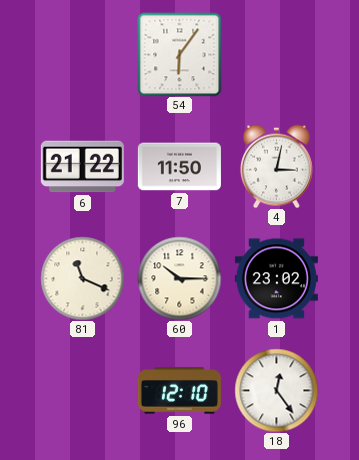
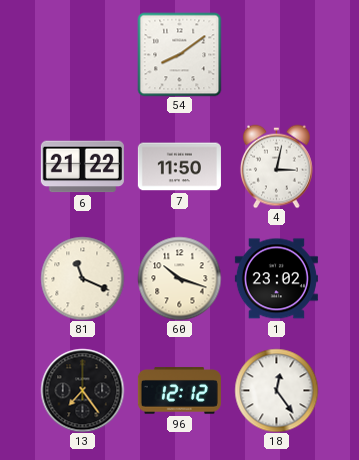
54: 6:06 -> 8:09 (179, 54)
60: 10:15 -> 10:18 (179, 278)
13: none -> 7:24 (82, 390)
96: 12:10 -> 12:12 (179, 391)
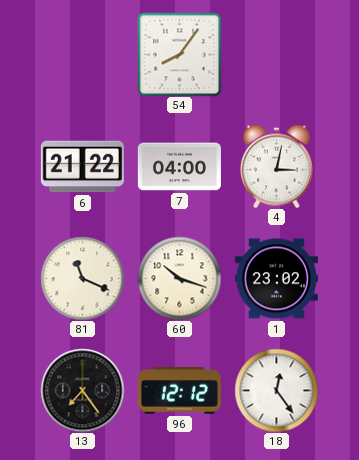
54: 8:09 -> 8:06 (179, 54)
7: 11:50 -> 04:00 (179, 167)
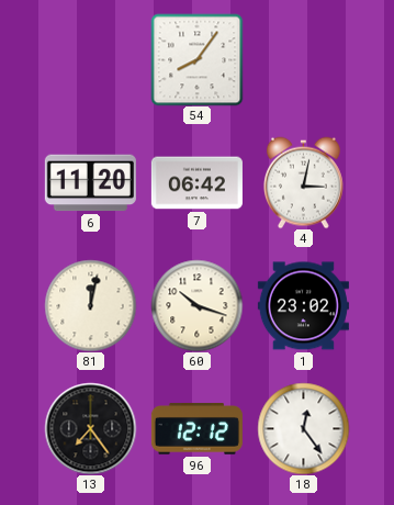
6: 21:22 -> 11:20 (90, 183)
7: 04:00 -> 06:42 (196, 183)
81: 11:19 -> 12:02 (90, 305)
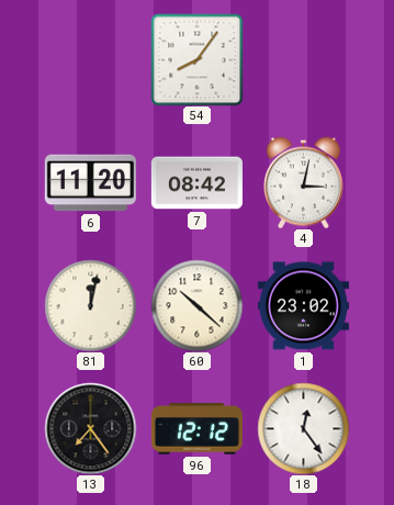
7: 06:42 -> 08:42 (196, 183)
60: 10:18 -> 10:22 (196, 305)
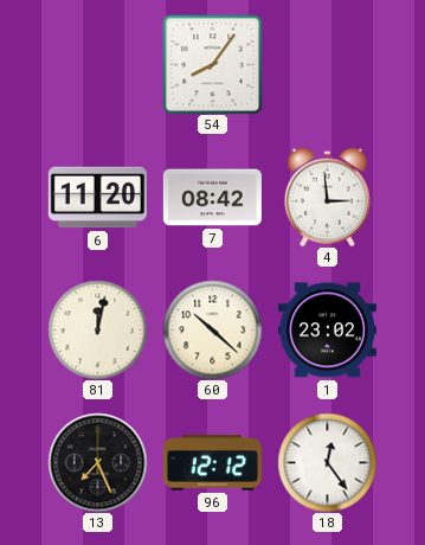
4: 3:02 -> 2:59 (327, 197)
13: 7:24 -> 7:26 (97, 462)
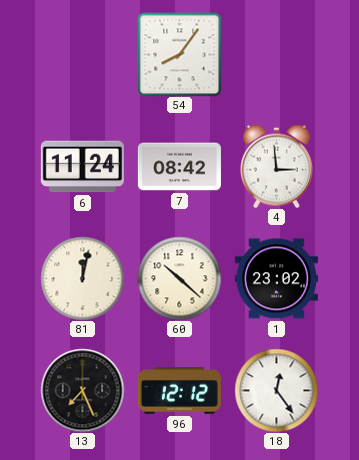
6: 11:20 -> 11:24 (82, 167)
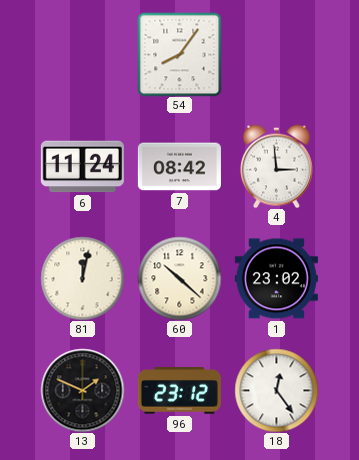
13: 7:26 -> 1:49 (82, 390)
96: 12:12 -> 23:12 (179, 391)
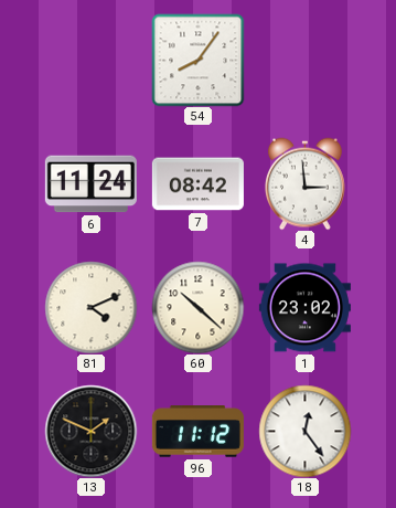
81: 12:02 -> 4:11 (90, 307)
96: 23:12 -> 11:12 (197, 432)
